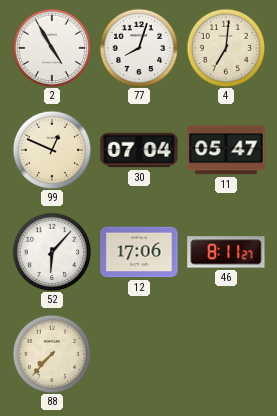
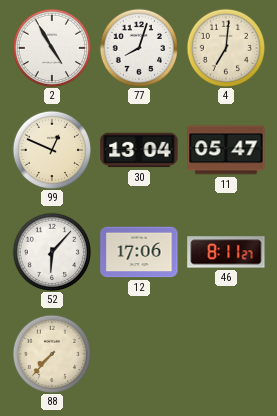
30: 07:04 -> 13:04 (139, 150)
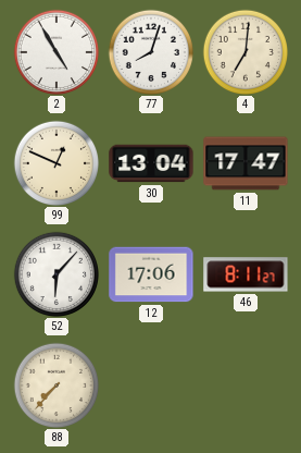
11: 05:47 -> 17:47 (246, 163)
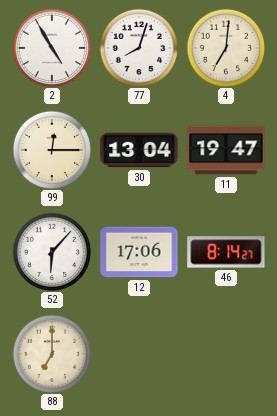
99: 12:49 -> 12:15 (51, 149)
11: 17:47 -> 19:47 (226, 150)
46: 8:11 -> 8:14 (226, 252)
88: 7:37 -> 7:00 (51, 353)
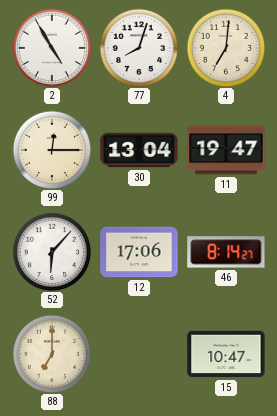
15: none -> 10:47 (226, 354)
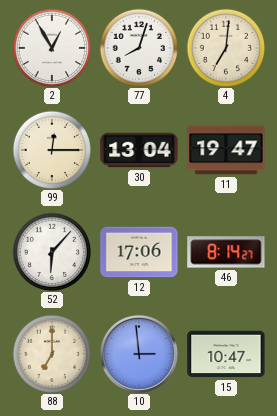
2: 4:55 -> 12:55 (51, 47)
10: none -> 2:59 (139, 354)
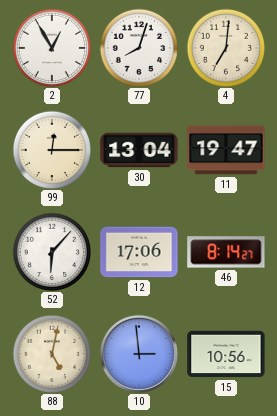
88: 7:00 -> 5:02 (51, 353)
15: 10:47 -> 10:56 (226, 354)
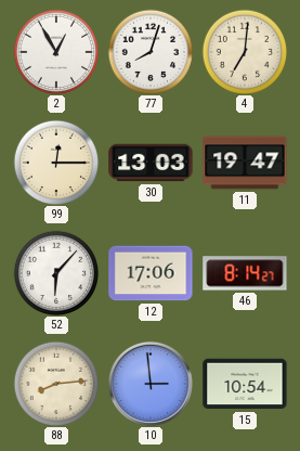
30: 13:04 -> 13:03 (151, 163)
88: 5:02 -> 8:14 (55, 383)
15: 10:56 -> 10:54 (245, 384)
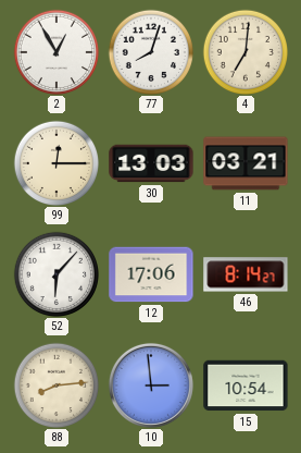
11: 19:47 -> 03:21 (246, 163)
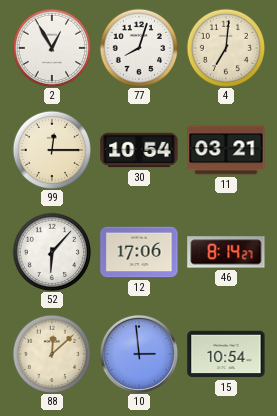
30: 13:03 -> 10:54 (139, 150)
88: 8:14 -> 12:08 (51, 353)
